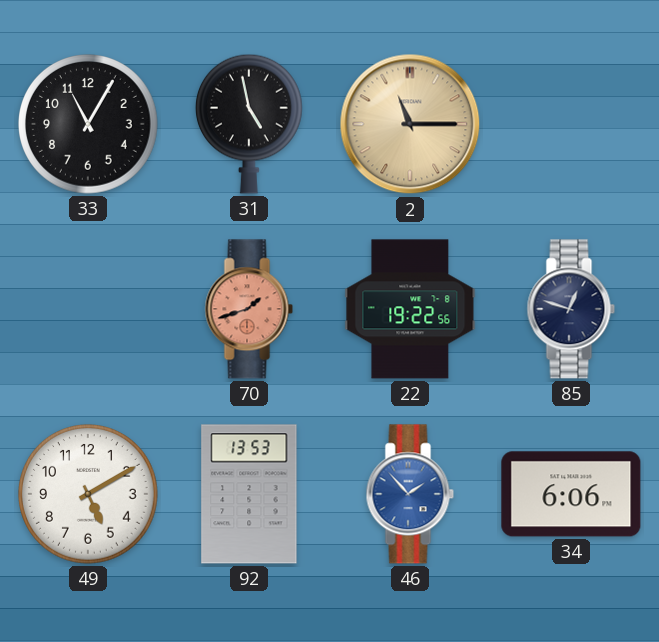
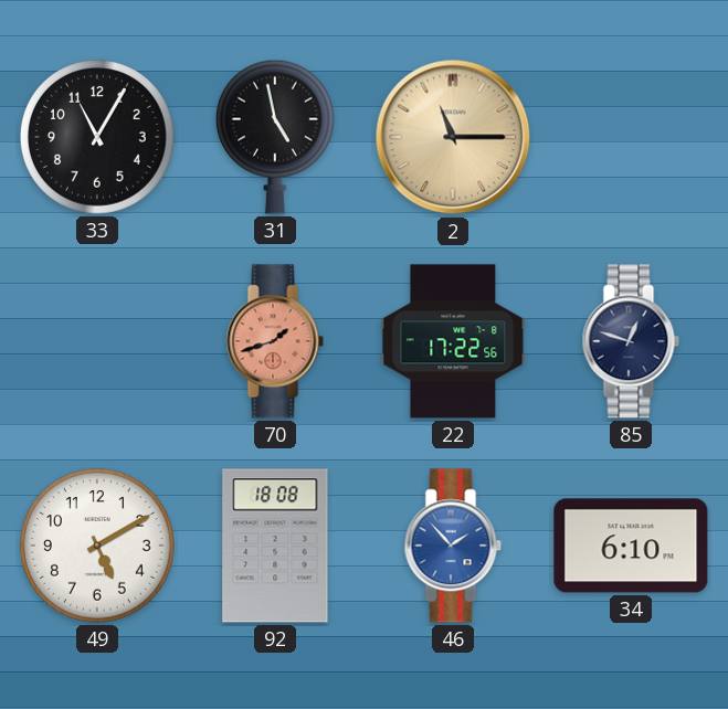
22: 19:22 -> 17:22 (453, 341)
92: 13:53 -> 18:08 (275, 546)
34: 6:06 -> 6:10 (631, 546)
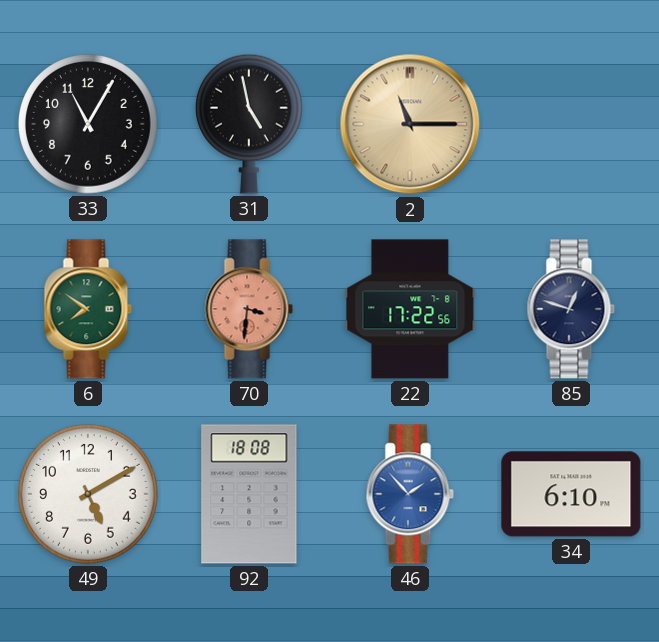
6: none -> 7:51 (88, 309)
70: 1:42 -> 3:31 (249, 309)
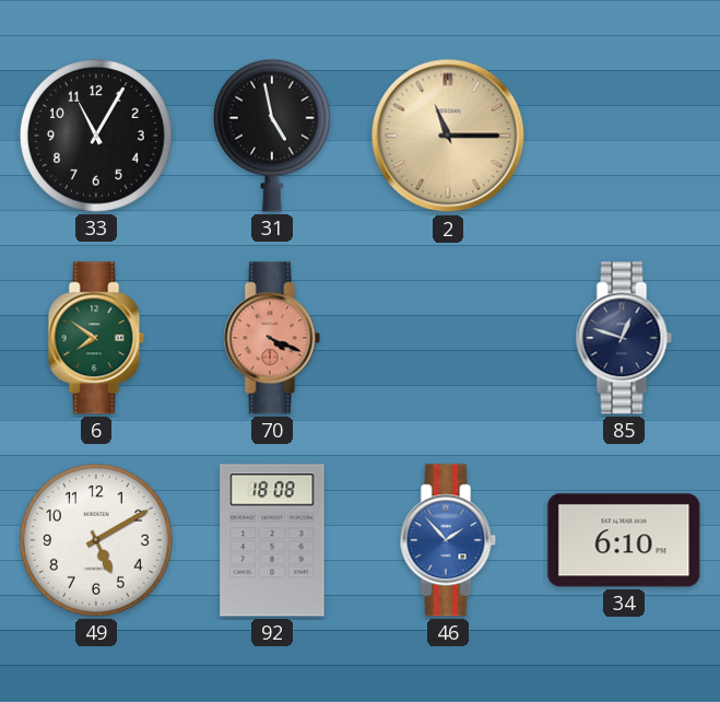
70: 3:31 -> 4:19 (272, 338)
22: 17:22 -> none (410, 309)
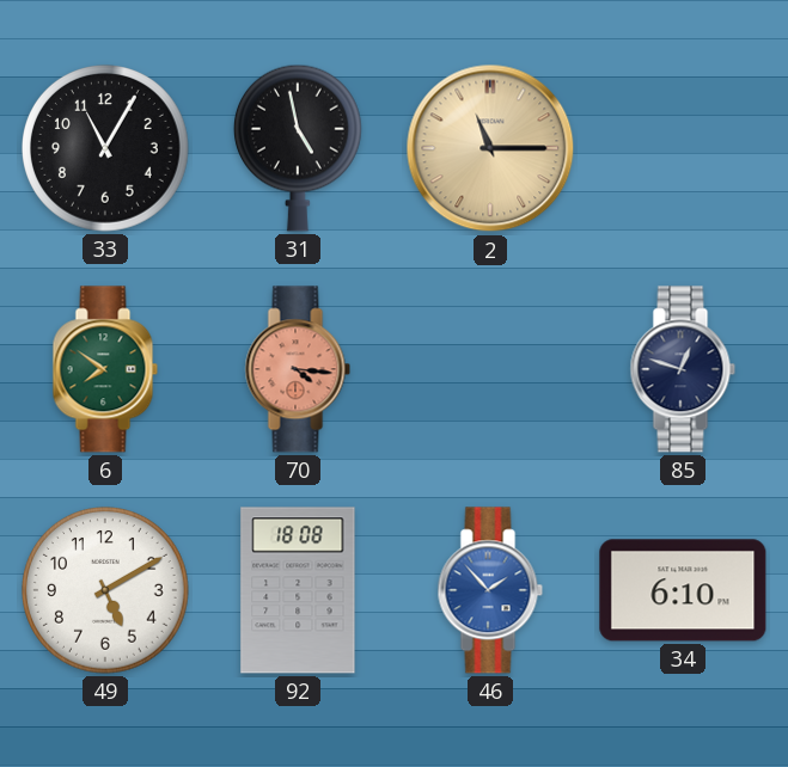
70: 4:19 -> 4:16 (298, 369)
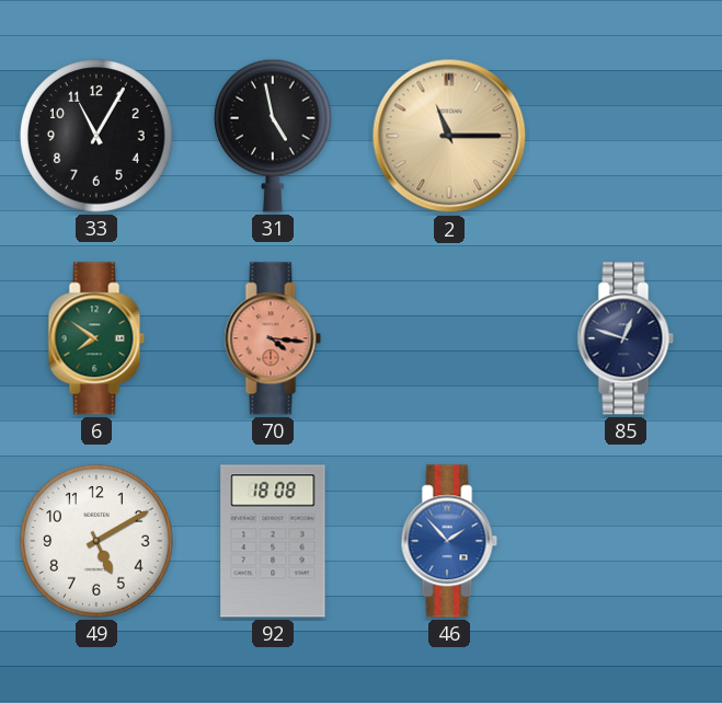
34: 6:10 -> none (683, 590)
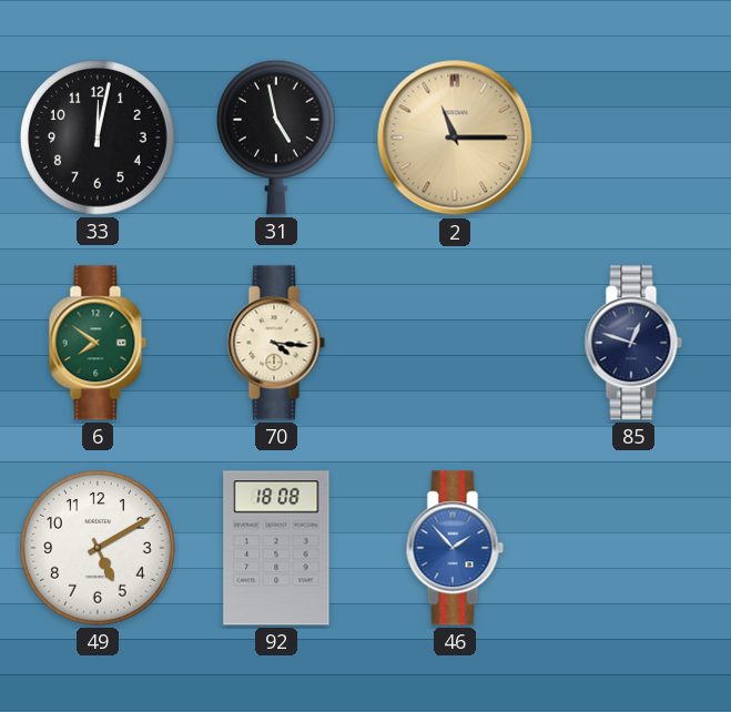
33: 11:05 -> 12:02 (99, 139)
70 dial: salmon -> cream (276, 343)
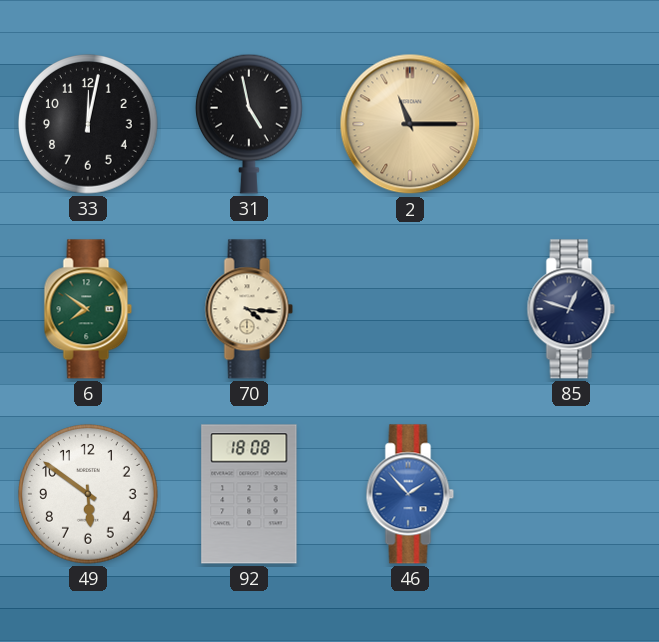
49: 5:10 -> 5:51 (89, 495)
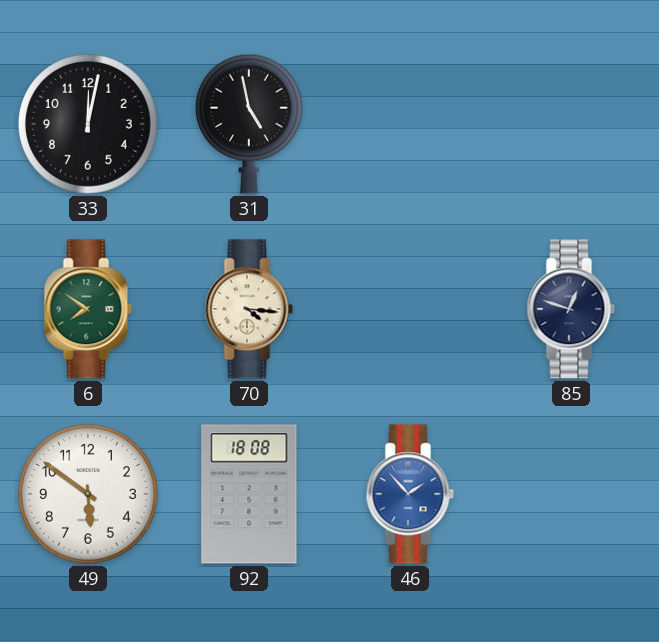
2: 11:15 -> none (410, 124)
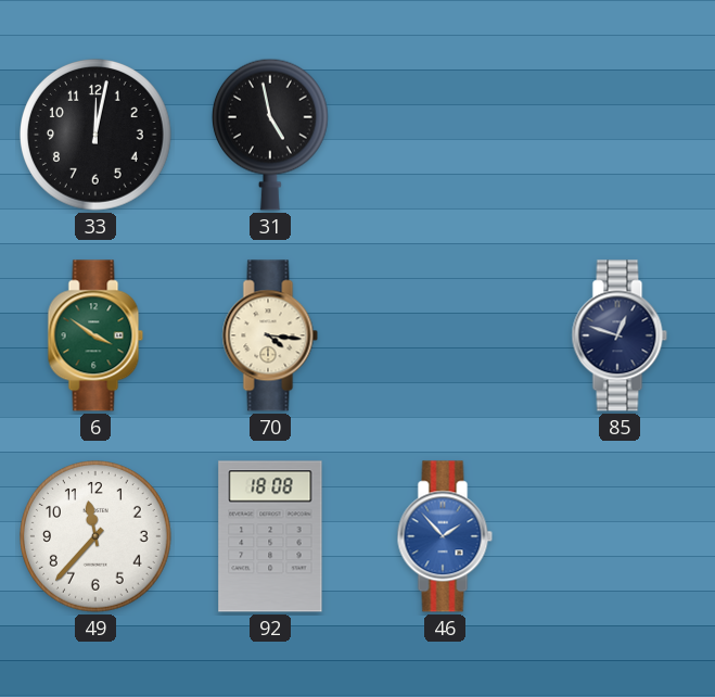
6: 7:51 -> 3:51 (95, 335)
49: 5:51 -> 11:37 (97, 537)
